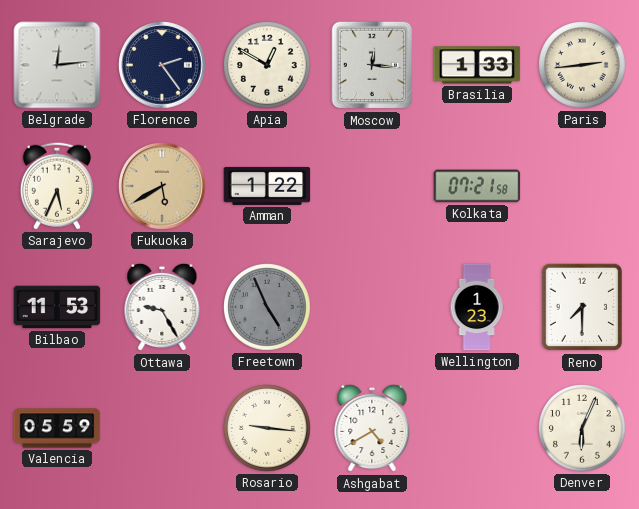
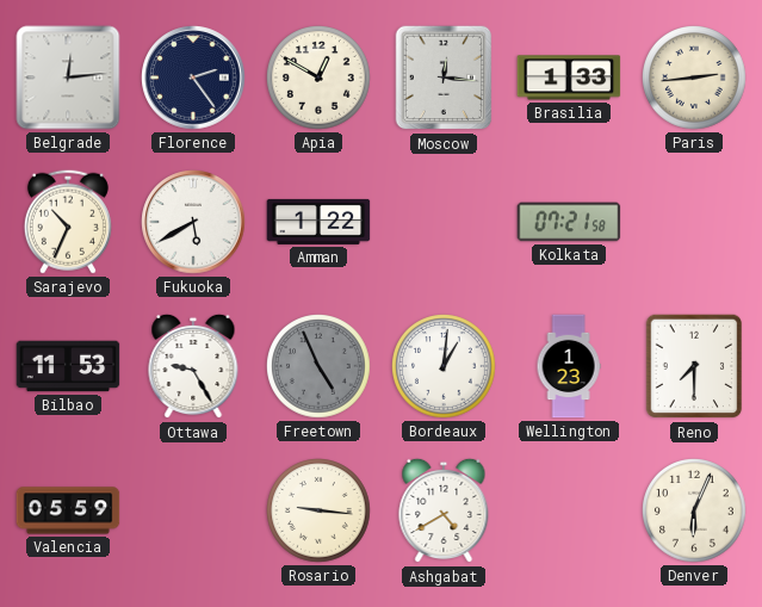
Sarajevo: 5:34 -> 10:34 (68, 222)
Fukuoka dial: champagne -> white (193, 222)
Bordeaux: none -> 1:01 (445, 367)
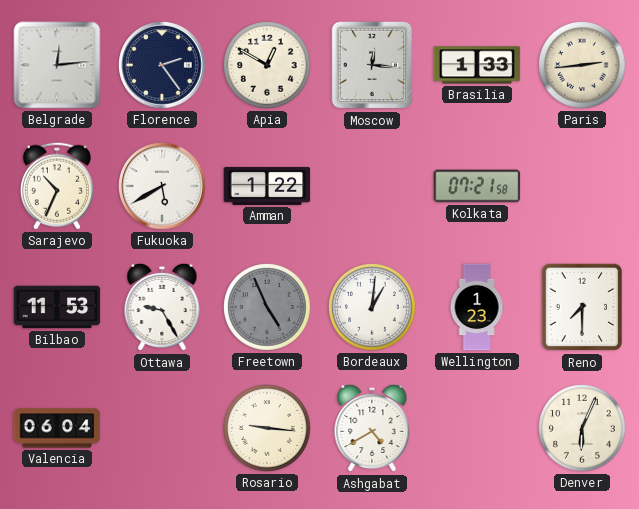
Valencia: 05:59 -> 06:04 (57, 428)
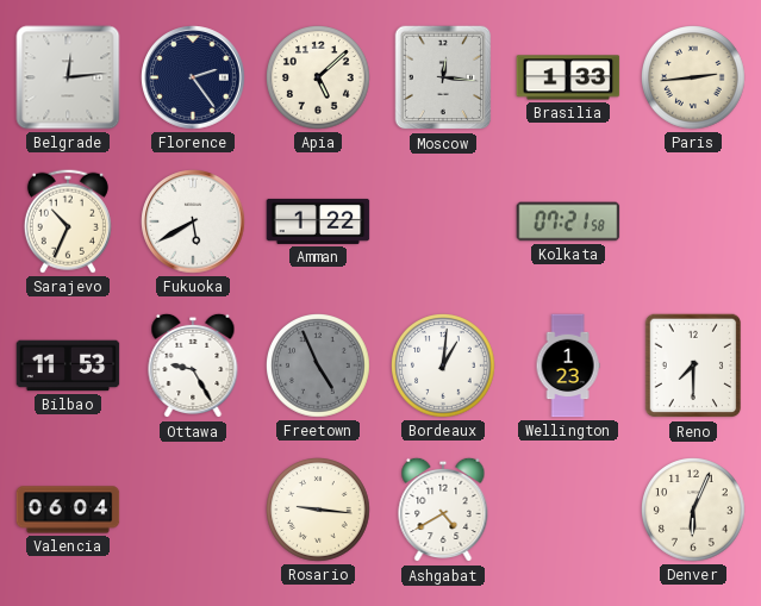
Apia: 12:50 -> 5:08 (319, 79)
